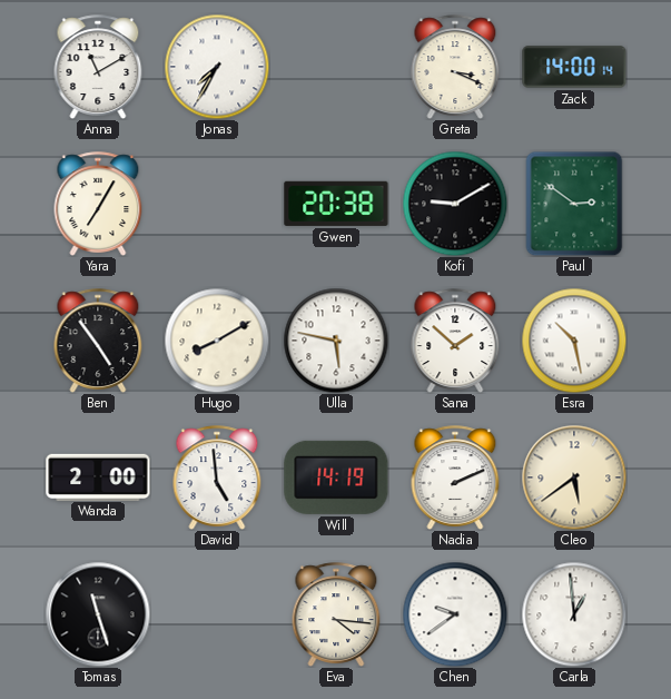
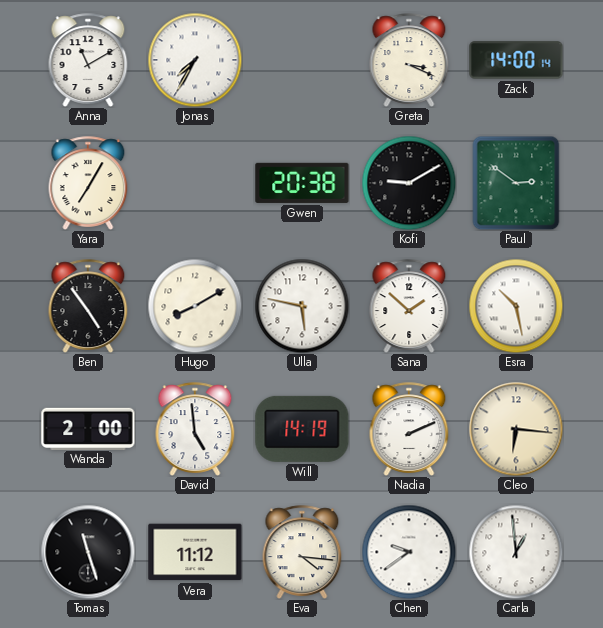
Cleo: 5:39 -> 6:16 (516, 429)
Vera: none -> 11:12 (195, 552)
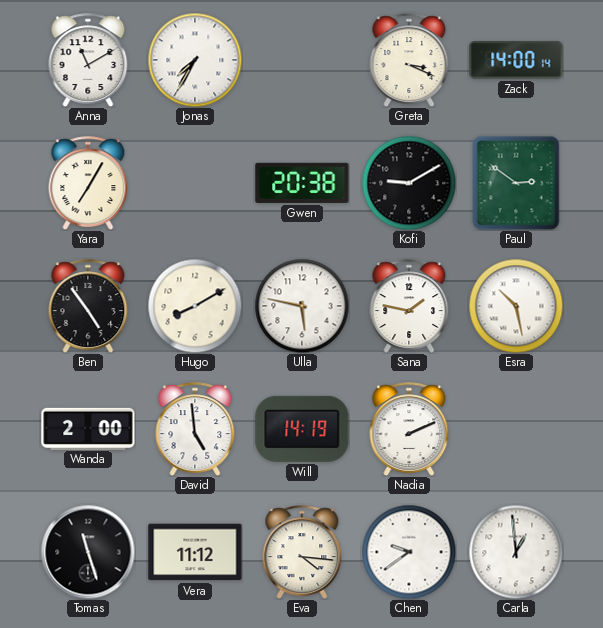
Sana: 1:52 -> 1:47 (409, 306)
Cleo: 6:16 -> none (516, 429)
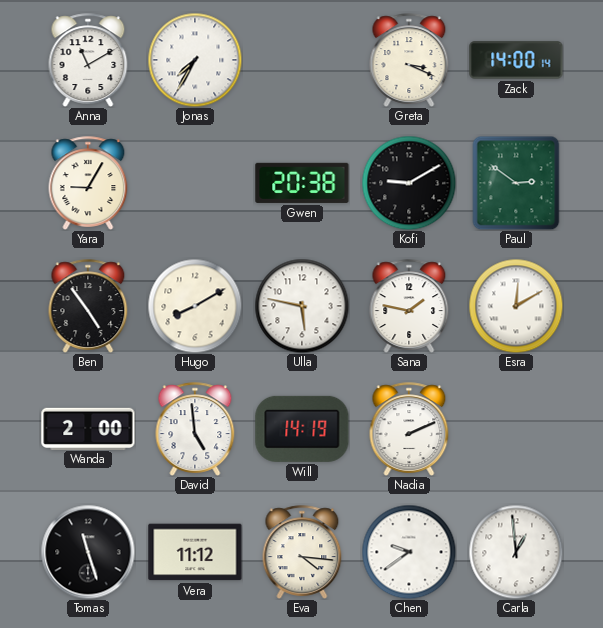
Yara: 7:05 -> 9:05 (88, 183)
Esra: 10:28 -> 12:10 (516, 306)
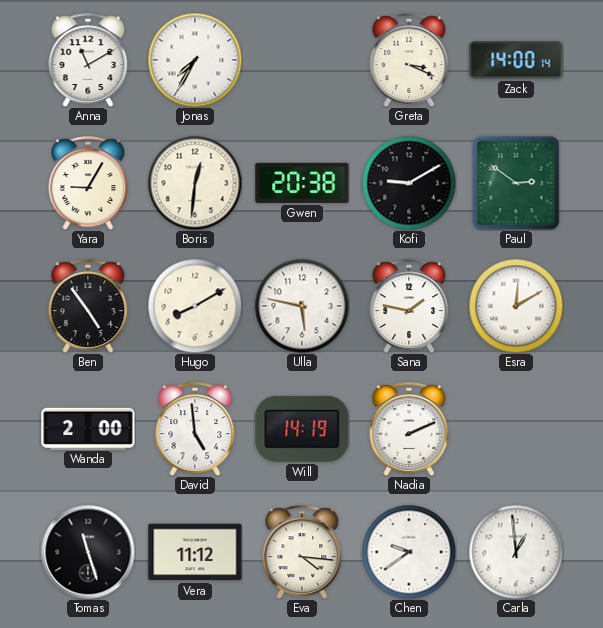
Boris: none -> 12:31 (195, 183)
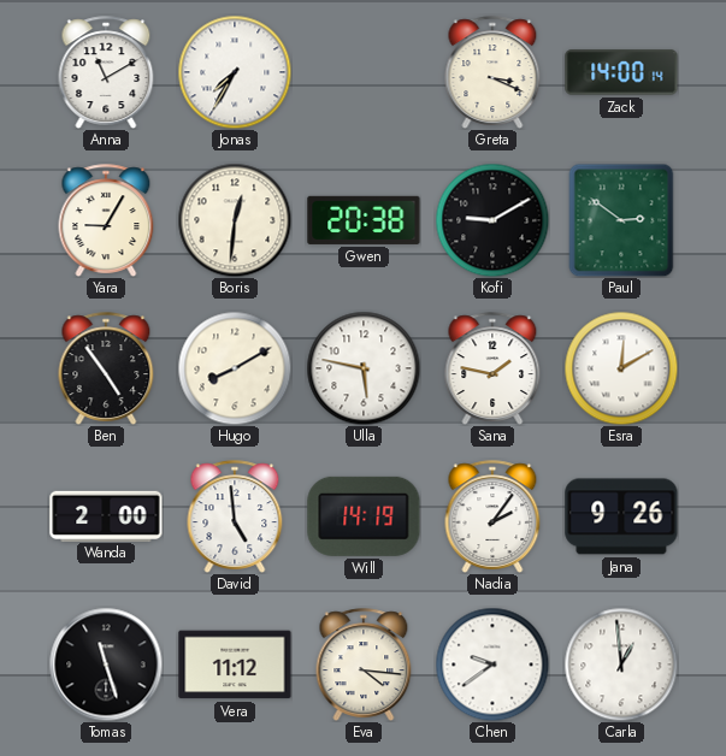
Nadia: 2:11 -> 2:06 (492, 516)
Jana: none -> 9:26 (621, 516)
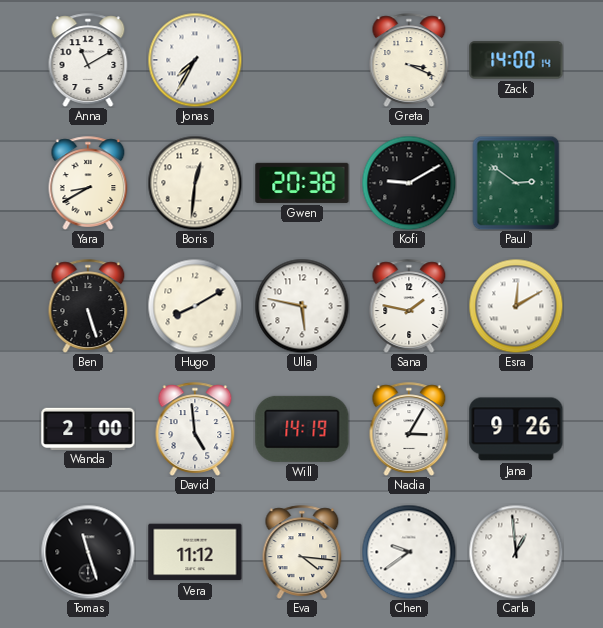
Yara: 9:05 -> 8:40 (88, 183)
Ben: 4:54 -> 5:27 (88, 306)
Nadia: 2:06 -> 3:05 (409, 429)
